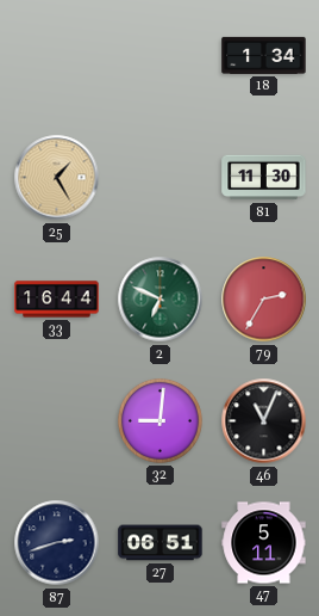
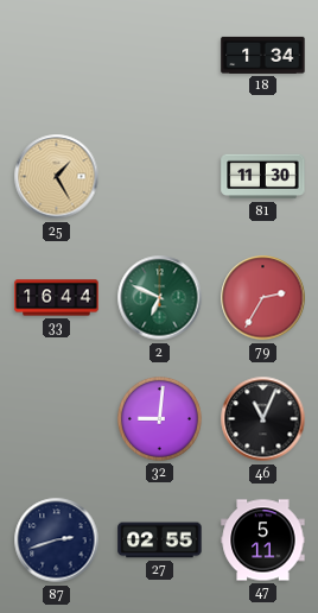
27: 06:51 -> 02:55 (160, 541)
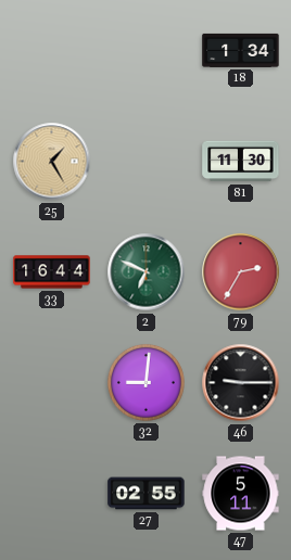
46: 11:04 -> 9:15 (241, 383)
87: 2:42 -> none (57, 541)
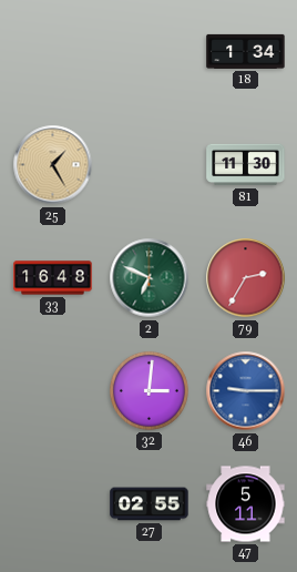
33: 16:44 -> 16:48 (53, 278)
32: 9:01 -> 3:01 (148, 390)
46 dial: black -> blue (246, 391)
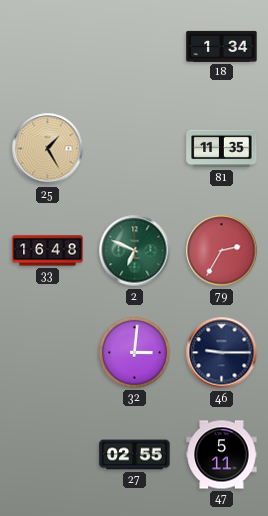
81: 11:30 -> 11:35 (222, 149)
46 dial: blue -> navy (222, 353)
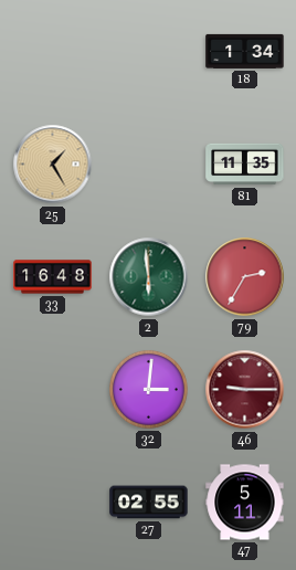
2: 6:49 -> 5:59 (149, 277)
46 dial: navy -> burgundy (245, 390)
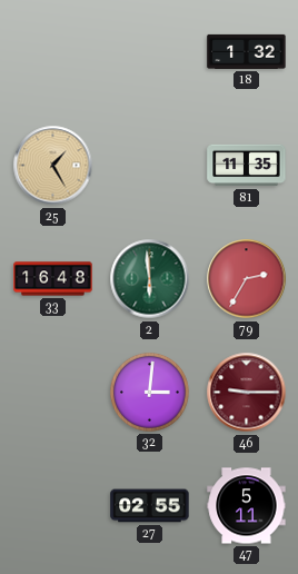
18: 1:34 -> 1:32 (247, 51)
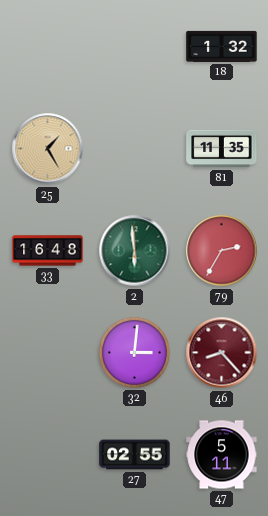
46: 9:15 -> 8:23 (222, 353)
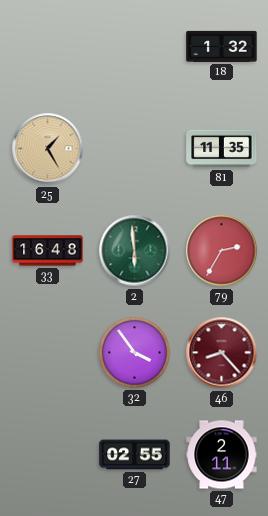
32: 3:01 -> 3:54 (134, 352)
47: 5:11 -> 2:11 (222, 455)
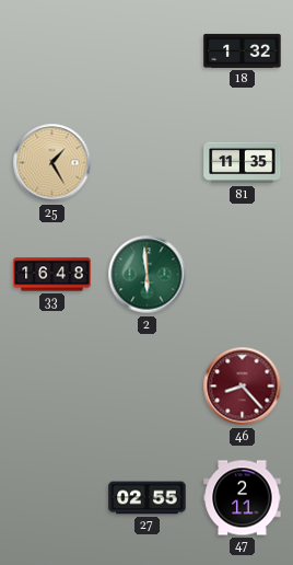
79: 2:35 -> none (222, 251)
32: 3:54 -> none (134, 352)
